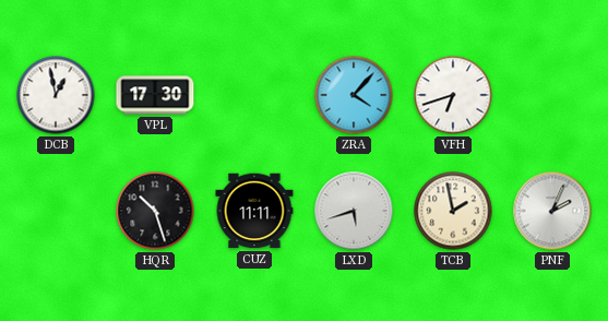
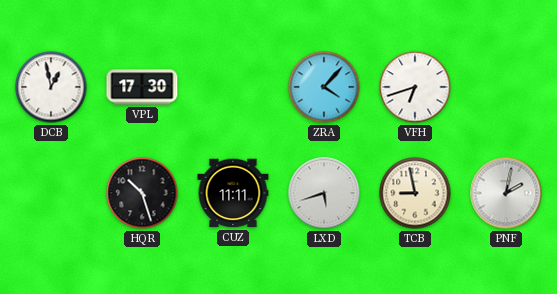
TCB: 1:58 -> 8:58 (415, 193)
PNF: 2:04 -> 2:02 (506, 193)
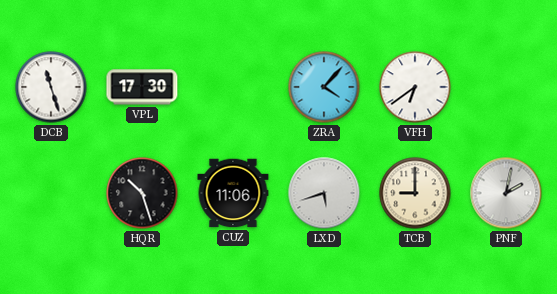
DCB: 12:58 -> 11:27 (51, 87)
VFH: 6:42 -> 6:39 (415, 87)
CUZ: 11:11 -> 11:06 (233, 193)
TCB: 8:58 -> 9:00 (415, 193)
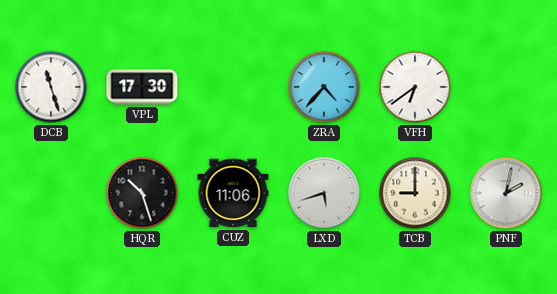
ZRA: 4:07 -> 4:37 (324, 87)
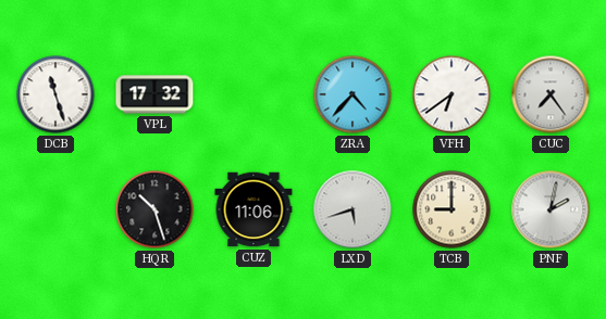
VPL: 17:30 -> 17:32 (154, 94)
CUC: none -> 7:24 (551, 94)
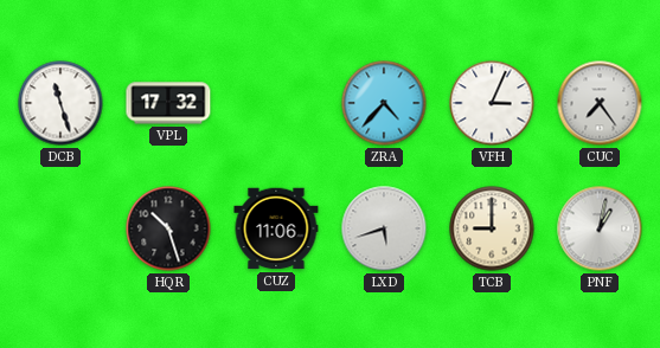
VFH: 6:39 -> 3:04 (492, 103)
PNF: 2:02 -> 1:02 (600, 228)
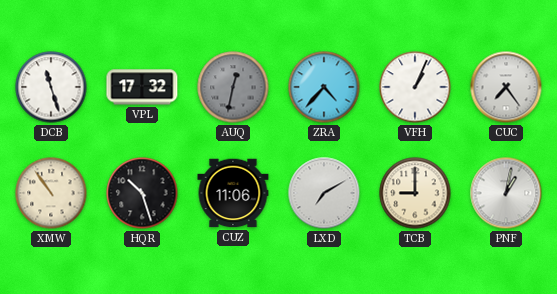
AUQ: none -> 12:32 (233, 87)
VFH: 3:04 -> 1:04 (415, 87)
XMW: none -> 10:54 (51, 193)
LXD: 5:42 -> 7:10 (324, 193)
